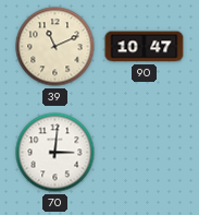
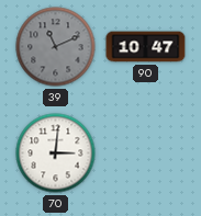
39 dial: cream -> grey (56, 47)
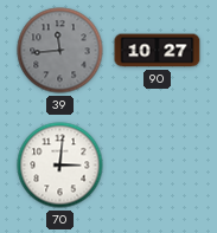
39: 11:11 -> 11:44 (60, 51)
90: 10:47 -> 10:27 (158, 51)
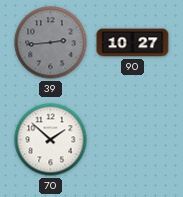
39: 11:44 -> 2:44 (51, 43)
70: 3:01 -> 1:52 (51, 140)
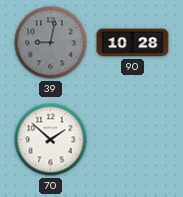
39: 2:44 -> 9:02 (51, 43)
90: 10:27 -> 10:28 (133, 43)
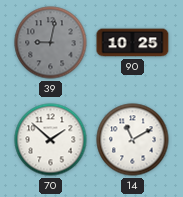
90: 10:28 -> 10:25 (133, 43)
14: none -> 11:10 (133, 140)
